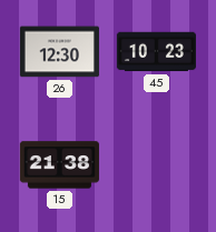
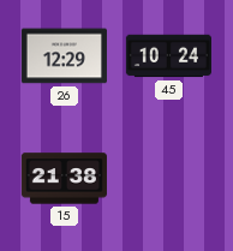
26: 12:30 -> 12:29 (64, 56)
45: 10:23 -> 10:24 (168, 56)
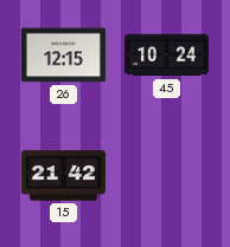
26: 12:29 -> 12:15 (63, 56)
15: 21:38 -> 21:42 (63, 176)
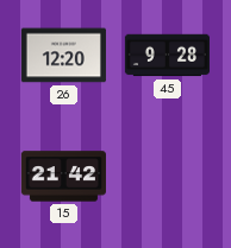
26: 12:15 -> 12:20 (63, 56)
45: 10:24 -> 9:28 (167, 56)
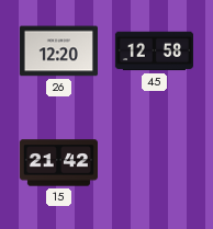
45: 9:28 -> 12:58 (154, 51)
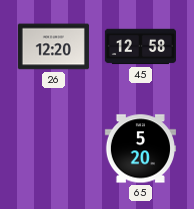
15: 21:42 -> none (58, 163)
65: none -> 5:20 (140, 149)
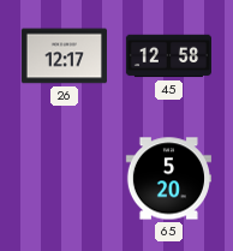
26: 12:20 -> 12:17 (64, 56)
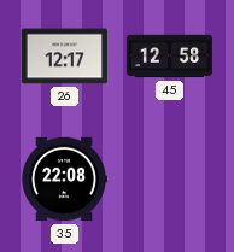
35: none -> 22:08 (65, 180)
65: 5:20 -> none (168, 179)
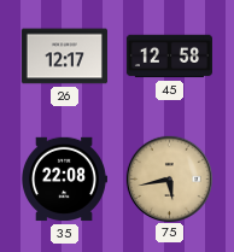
75: none -> 5:43 (169, 178)
